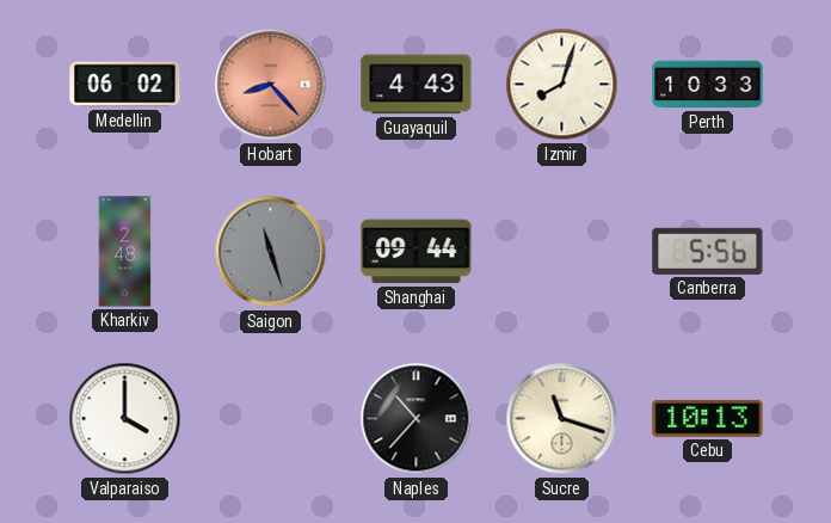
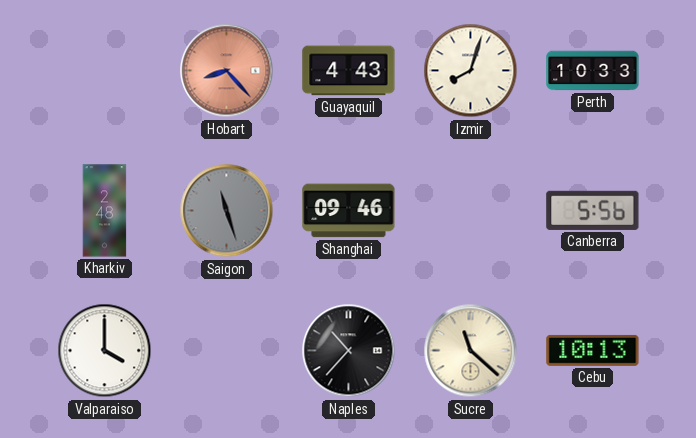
Medellin: 06:02 -> none (125, 85)
Shanghai: 09:44 -> 09:46 (349, 211)
Sucre: 11:18 -> 11:22 (471, 351)
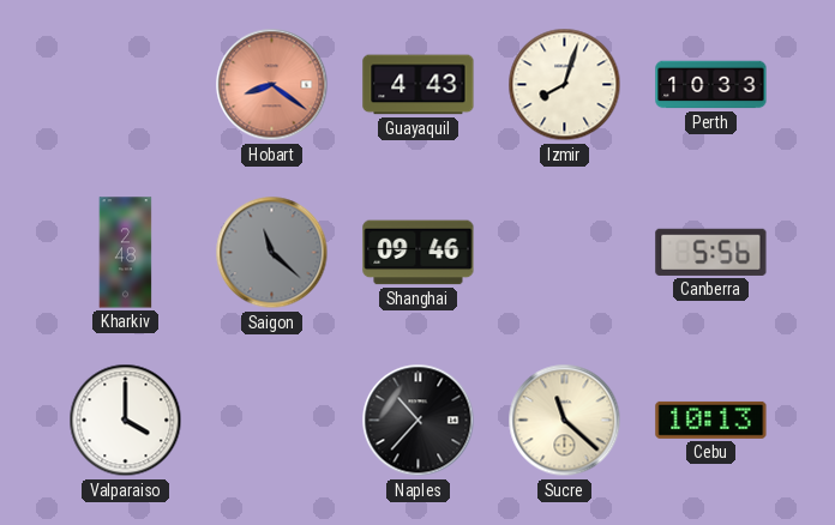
Hobart: 8:23 -> 8:21 (272, 85)
Saigon: 11:27 -> 11:22 (272, 253)
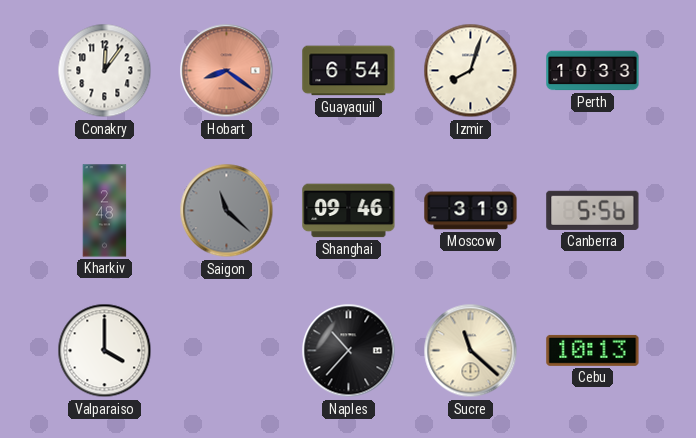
Conakry: none -> 12:06 (105, 71)
Guayaquil: 4:43 -> 6:54 (349, 71)
Moscow: none -> 3:19 (471, 211)
